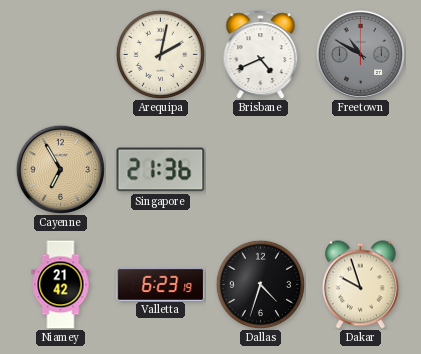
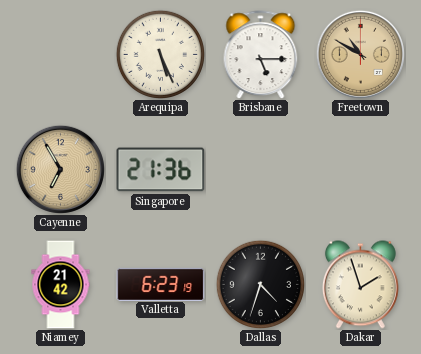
Arequipa: 2:02 -> 5:26 (160, 54)
Brisbane: 4:41 -> 5:15 (261, 55)
Freetown dial: grey -> champagne (360, 54)
Dakar: 9:57 -> 1:57 (360, 285)
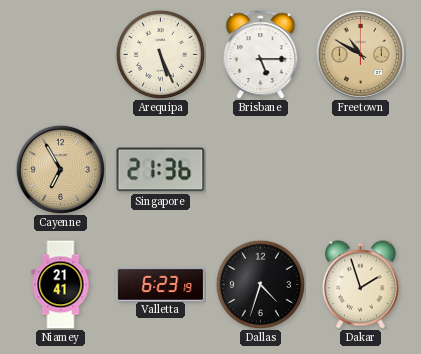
Niamey: 21:42 -> 21:41 (61, 285)
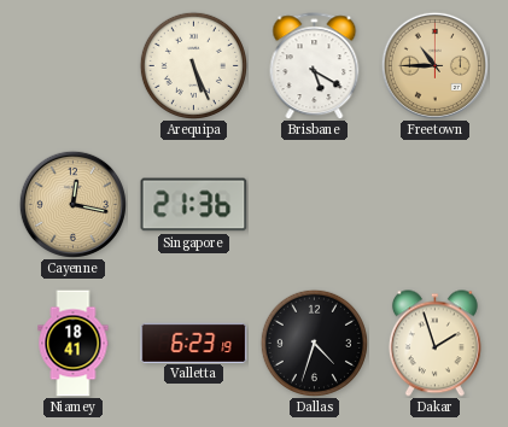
Brisbane: 5:15 -> 5:20 (315, 66)
Freetown: 10:50 -> 10:45 (434, 65)
Cayenne: 6:55 -> 12:17 (72, 204)
Niamey: 21:41 -> 18:41 (74, 344)
